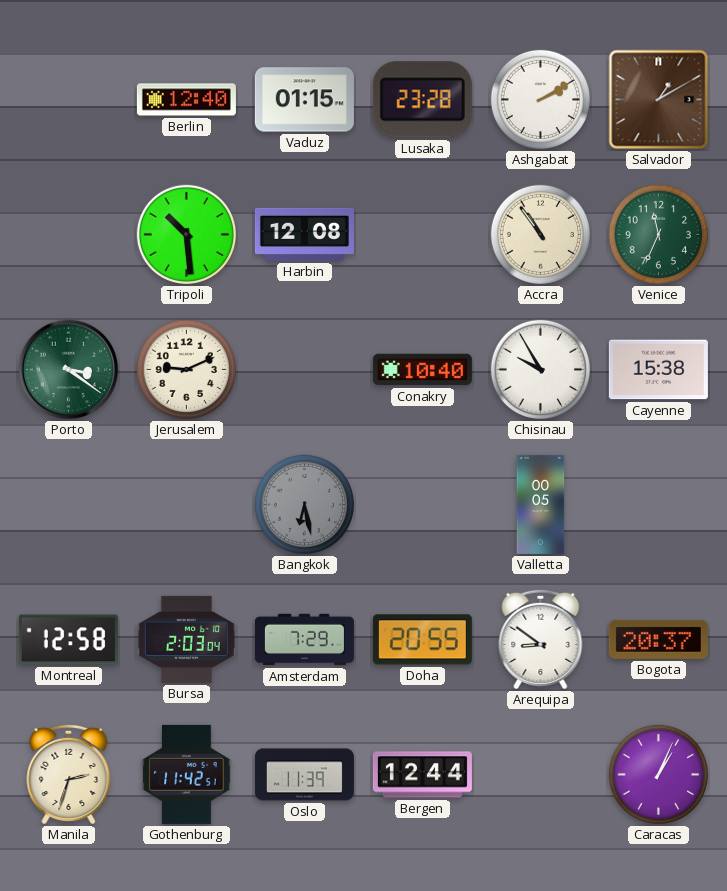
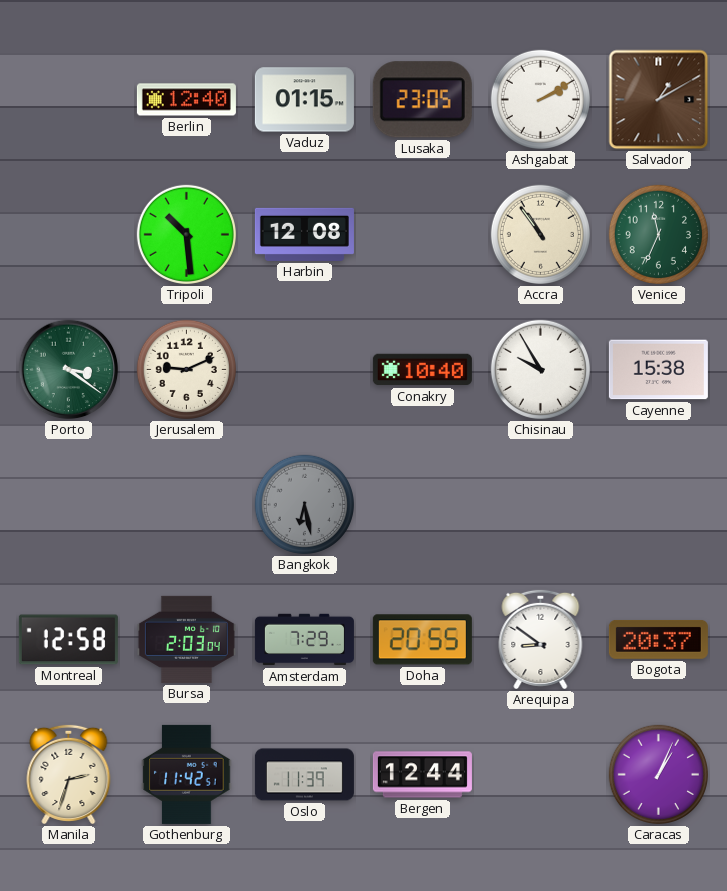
Lusaka: 23:28 -> 23:05 (422, 100)
Valletta: 00:05 -> none (541, 504)
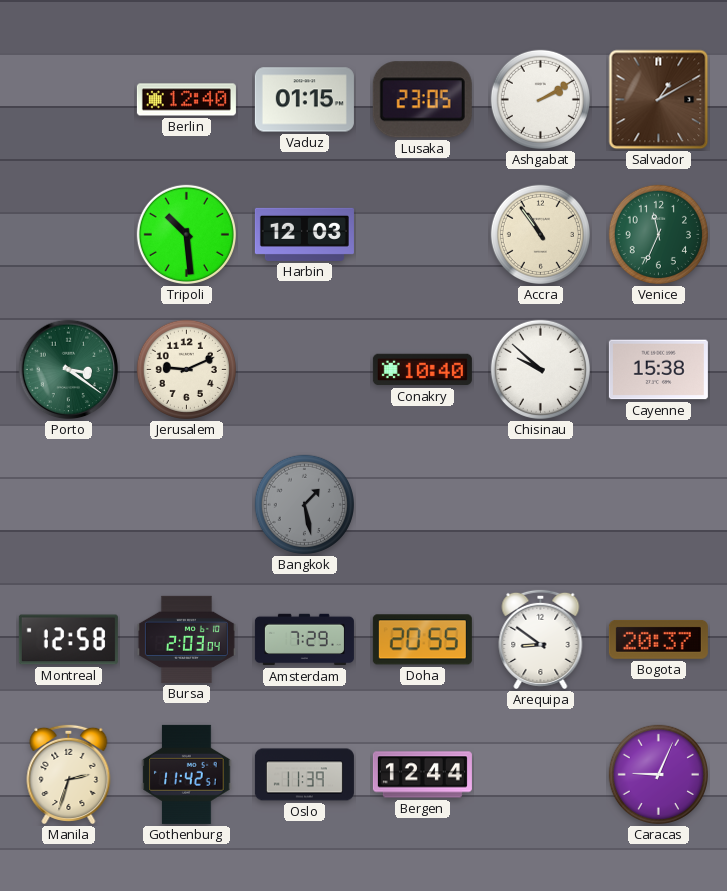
Harbin: 12:08 -> 12:03 (304, 234)
Chisinau: 9:55 -> 9:52 (540, 369)
Bangkok: 6:28 -> 1:28 (304, 504)
Caracas: 1:04 -> 9:04 (658, 774)
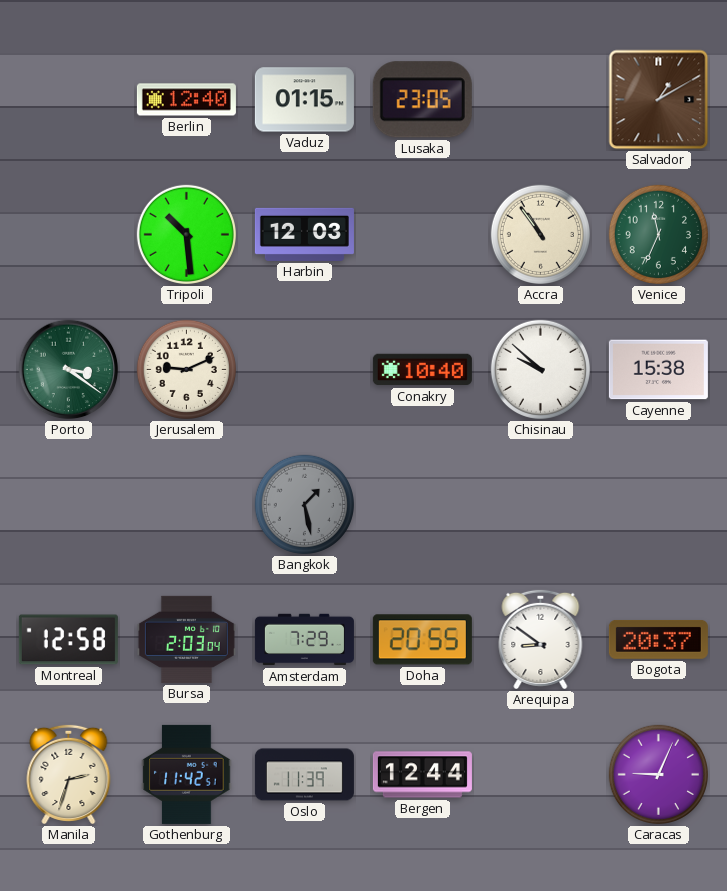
Ashgabat: 2:10 -> none (540, 99)
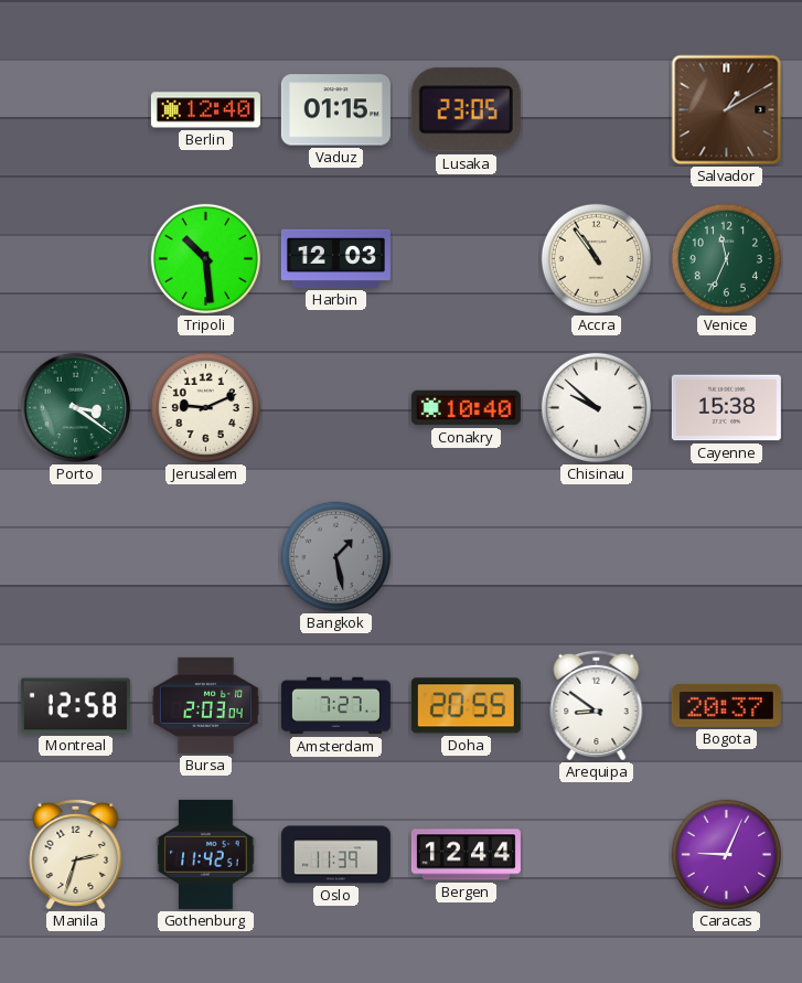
Amsterdam: 7:29 -> 7:27 (335, 706)
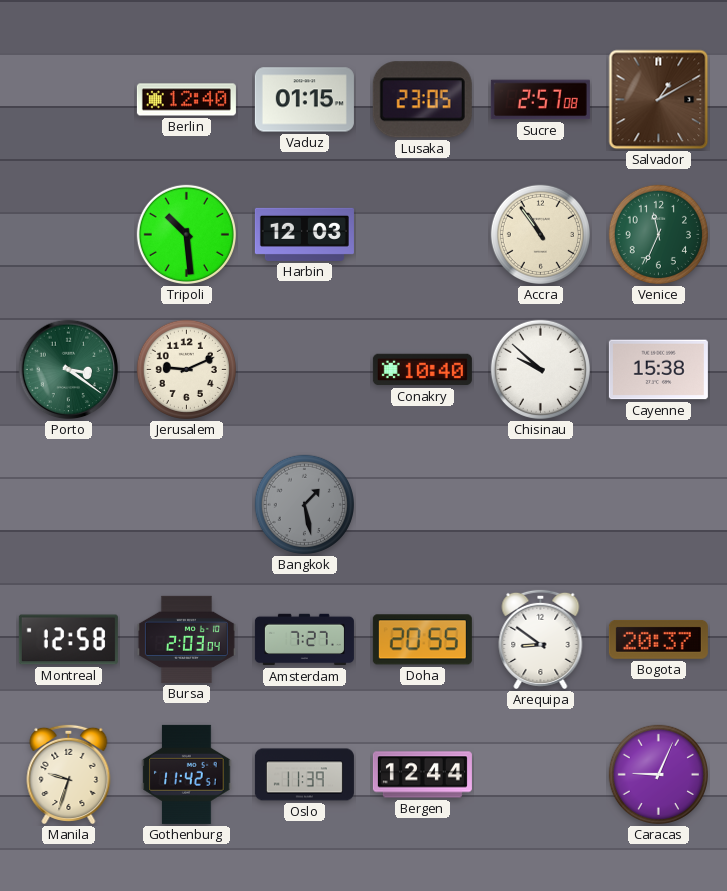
Sucre: none -> 2:57 (540, 100)
Manila: 2:33 -> 9:33 (69, 774)
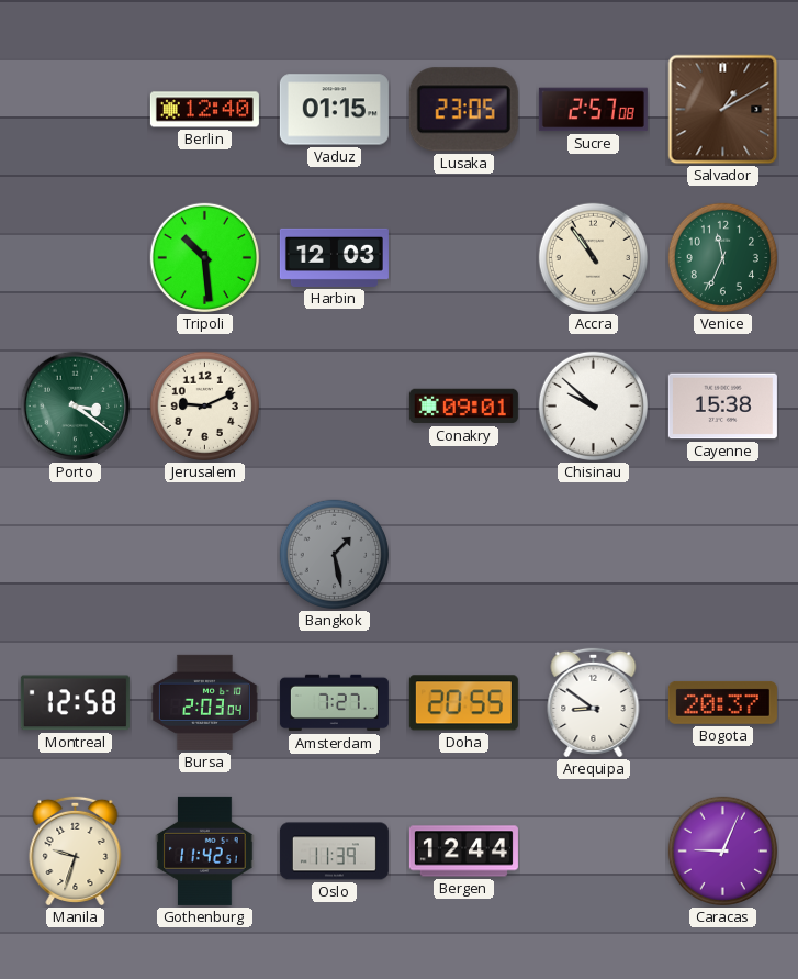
Conakry: 10:40 -> 09:01 (463, 407)
